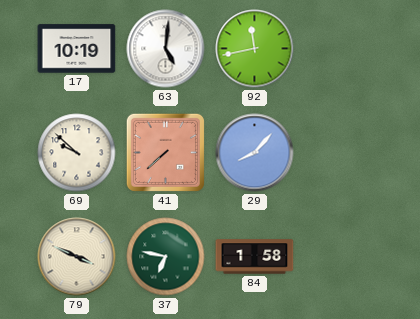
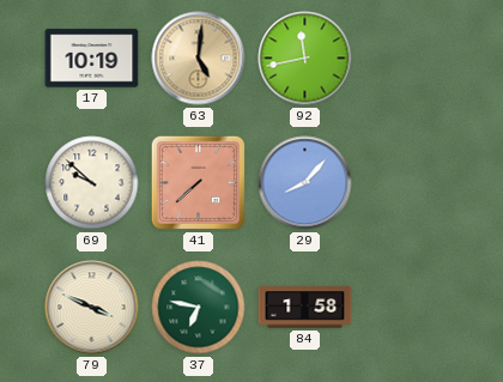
63 dial: white -> champagne (199, 59)
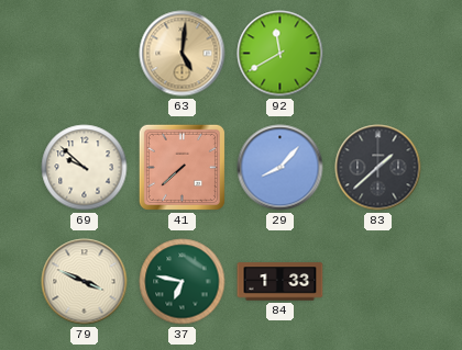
17: 10:19 -> none (92, 59)
92: 11:43 -> 11:40 (280, 54)
83: none -> 1:38 (378, 168)
84: 1:58 -> 1:33 (280, 282)
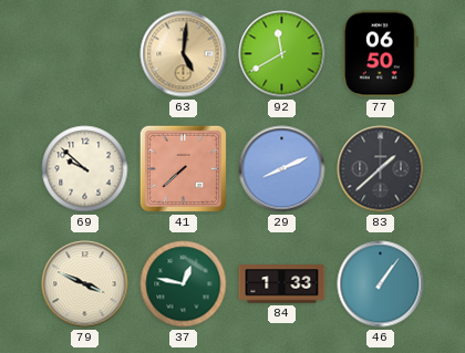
77: none -> 06:50 (381, 54)
29: 8:07 -> 8:11 (282, 169)
37: 6:47 -> 12:47 (184, 284)
46: none -> 1:06 (381, 284)
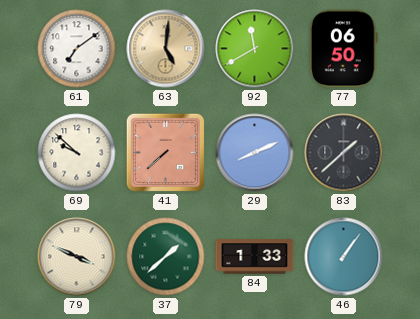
61: none -> 7:09 (77, 49)
37: 12:47 -> 1:38 (166, 257)
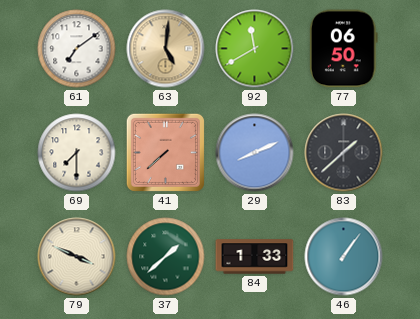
69: 9:52 -> 7:30 (77, 153)
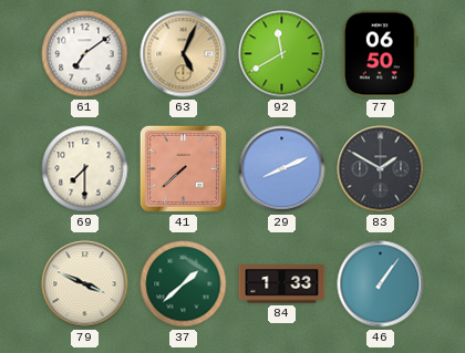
63: 5:01 -> 5:04 (184, 54)
83: 1:38 -> 1:50 (381, 169)
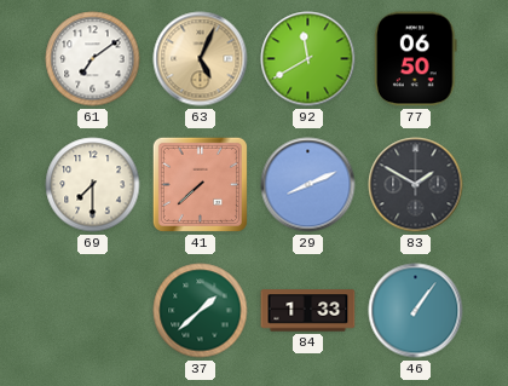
79: 3:49 -> none (85, 284)
